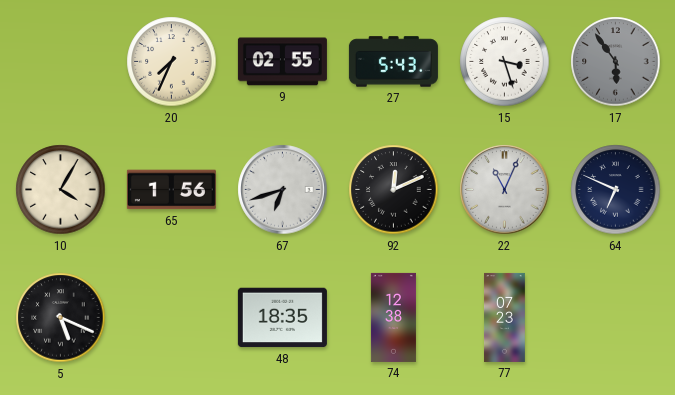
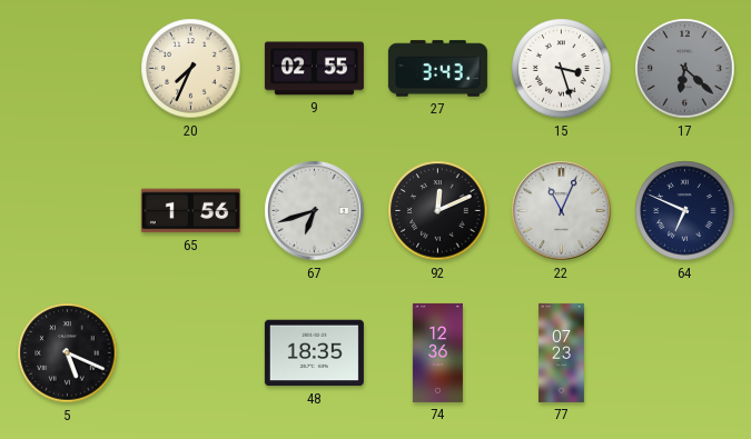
27: 5:43 -> 3:43 (437, 69)
17: 5:54 -> 6:22 (685, 69)
10: 4:05 -> none (61, 190)
74: 12:38 -> 12:36 (437, 352)
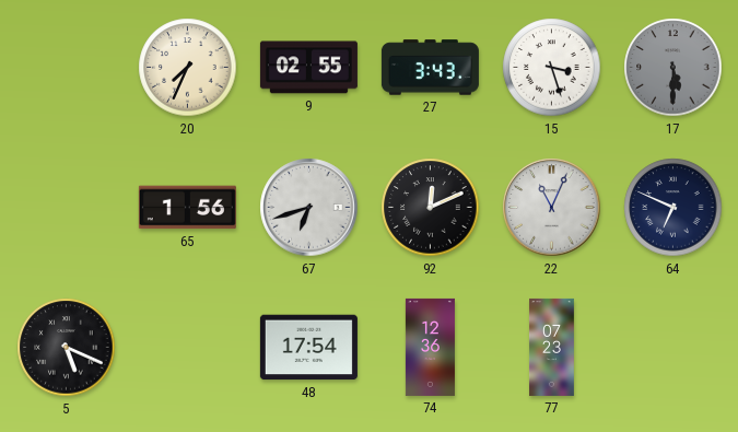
17: 6:22 -> 5:30 (673, 68)
48: 18:35 -> 17:54 (308, 348)
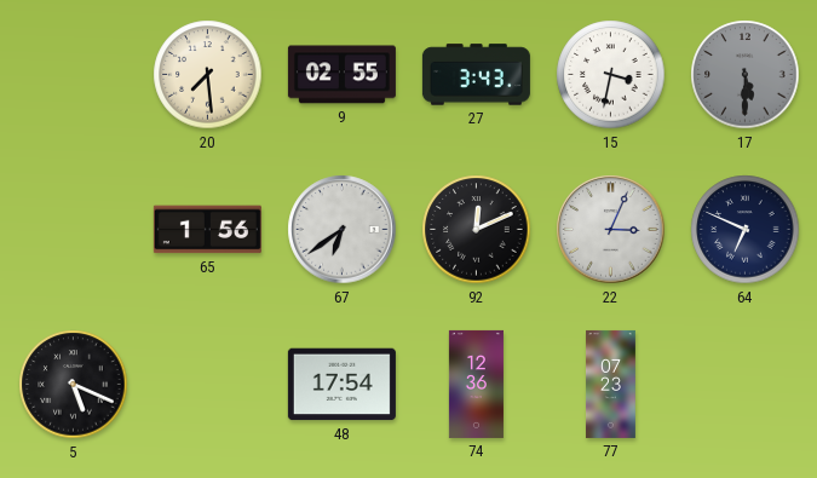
20: 7:34 -> 7:29 (208, 75)
15: 3:27 -> 3:32 (611, 75)
67: 6:42 -> 6:39 (343, 230)
22: 11:04 -> 3:04 (611, 230)
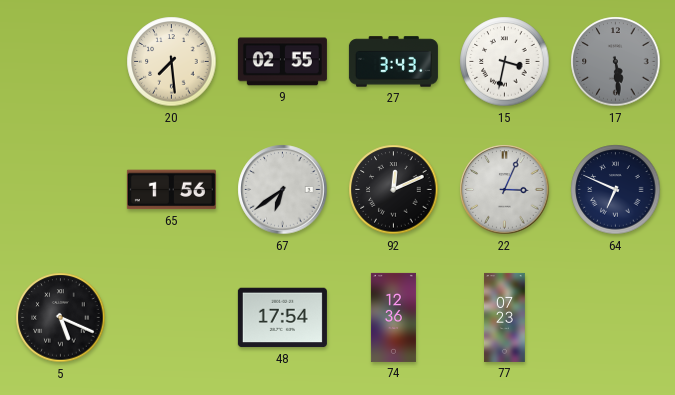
17: 5:30 -> 5:29 (616, 62)
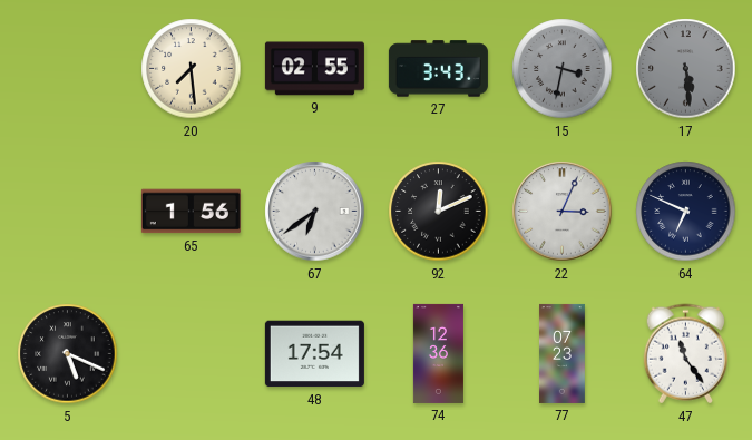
15 dial: white -> grey (563, 69)
47: none -> 11:24 (685, 354)
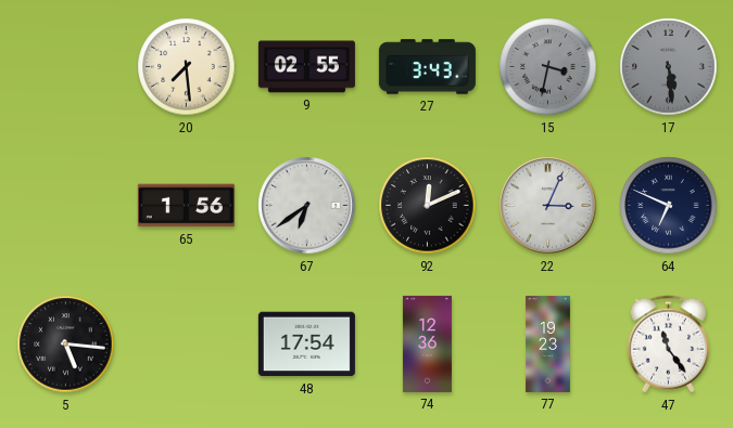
5: 5:19 -> 5:16 (66, 345)
77: 07:23 -> 19:23 (548, 343)
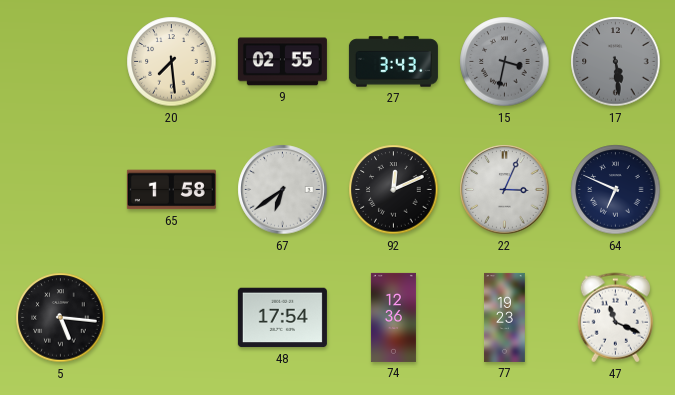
65: 1:56 -> 1:58 (171, 190)
47: 11:24 -> 11:19 (615, 318)
